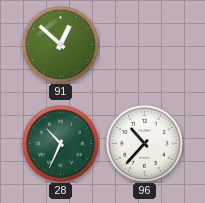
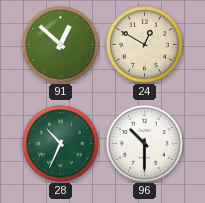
24: none -> 12:50 (145, 45)
96: 10:37 -> 10:30 (145, 144)
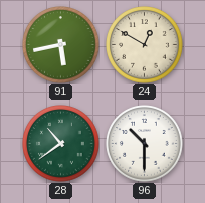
91: 12:52 -> 5:43 (61, 45)
28: 10:34 -> 10:39 (61, 144)
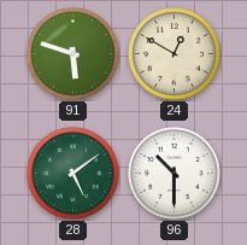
91: 5:43 -> 5:48 (73, 54)
28: 10:39 -> 5:09 (73, 174)
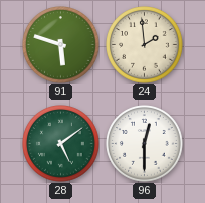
24: 12:50 -> 1:59 (145, 45)
96: 10:30 -> 12:30 (145, 144)
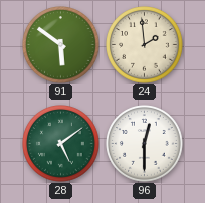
91: 5:48 -> 5:51 (61, 45)
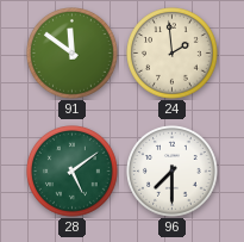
91: 5:51 -> 11:51 (73, 54)
96: 12:30 -> 7:30 (173, 172)
